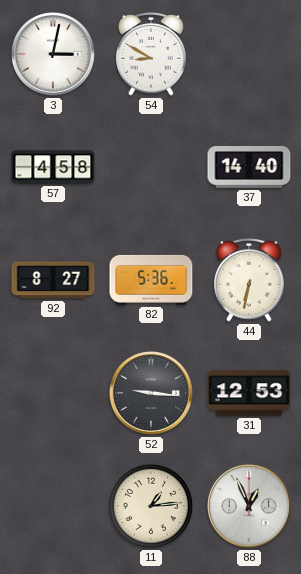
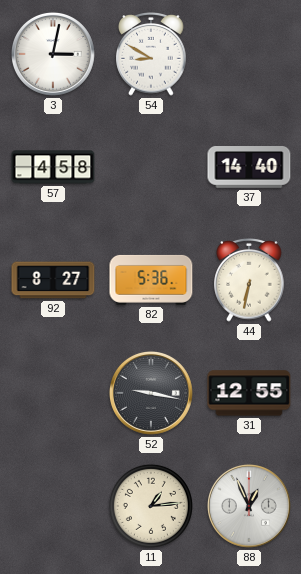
52: 9:16 -> 9:17 (151, 393)
31: 12:53 -> 12:55 (249, 393)
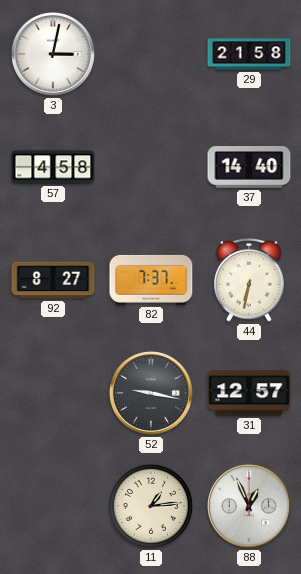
54: 8:50 -> none (151, 54)
29: none -> 21:58 (249, 54)
82: 5:36 -> 7:37 (151, 280)
31: 12:55 -> 12:57 (249, 393)
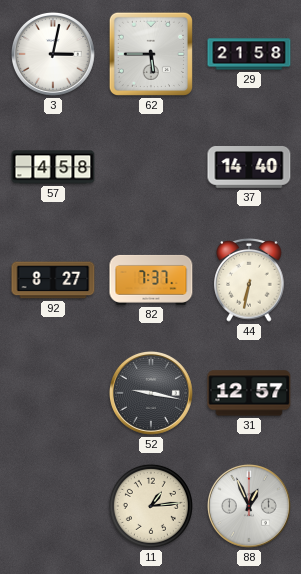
62: none -> 5:45 (151, 54)
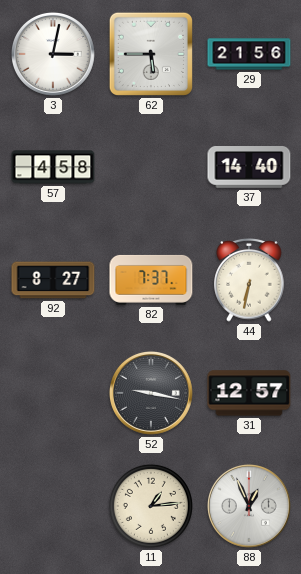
29: 21:58 -> 21:56 (249, 54)
